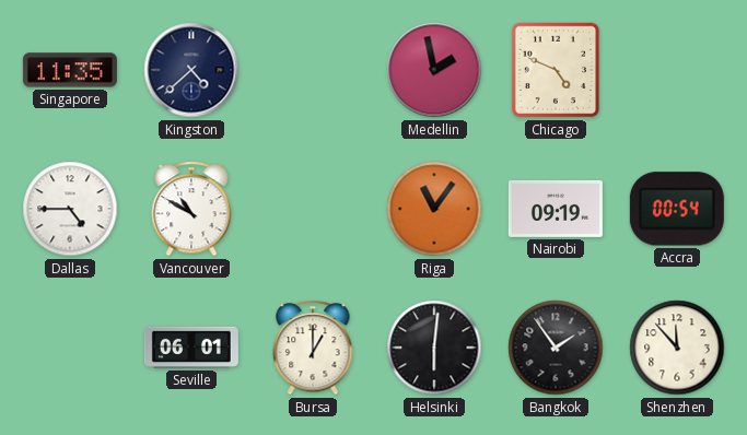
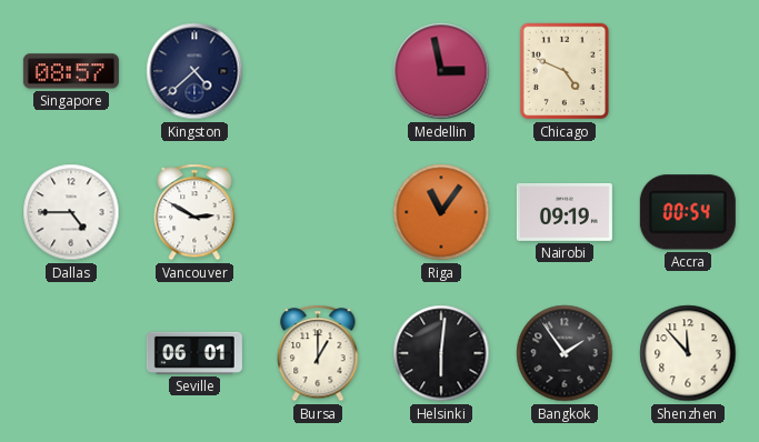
Singapore: 11:35 -> 08:57 (71, 71)
Medellin: 1:58 -> 2:58 (441, 71)
Vancouver: 10:50 -> 2:50 (194, 212)
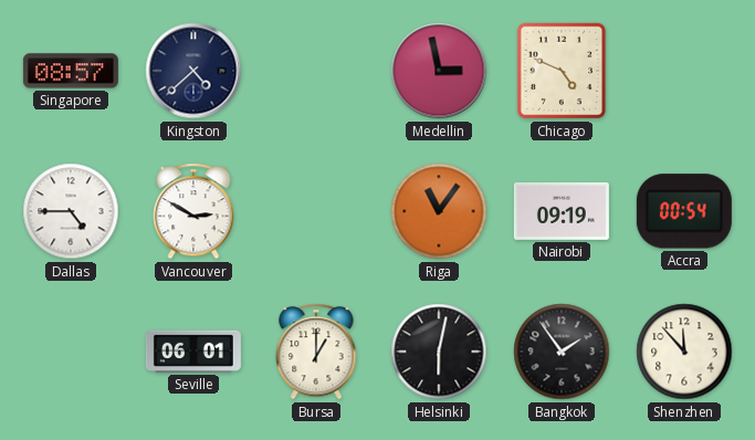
Helsinki: 6:01 -> 6:02 (439, 352)
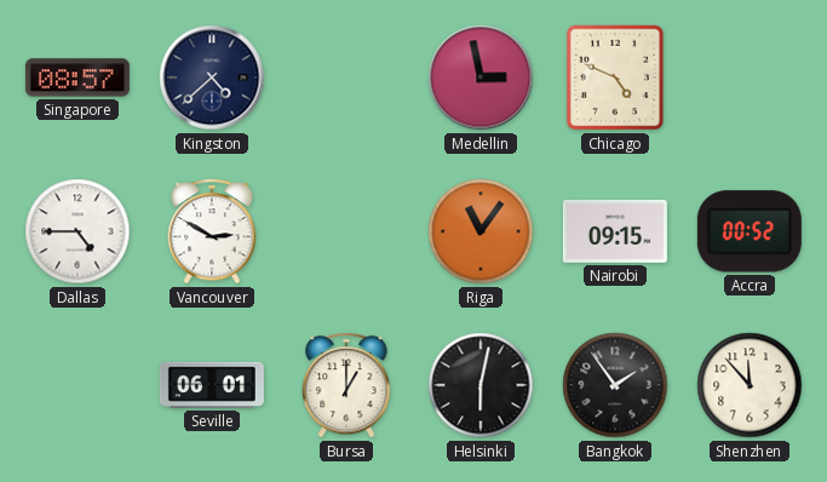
Nairobi: 09:19 -> 09:15 (615, 231)
Accra: 00:54 -> 00:52 (750, 231)
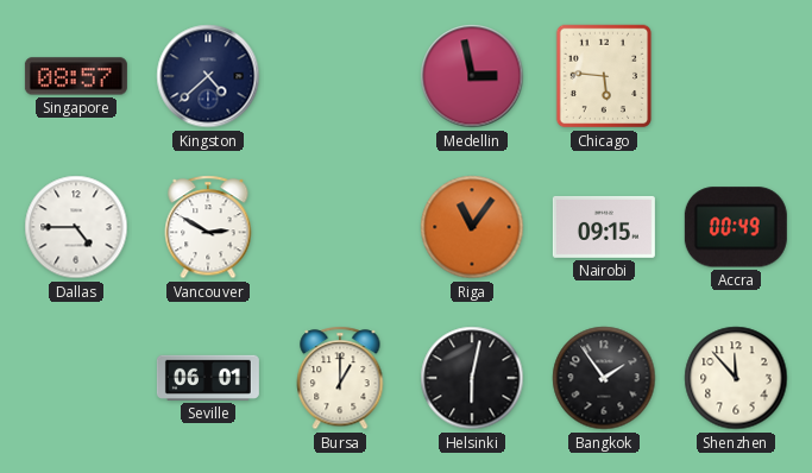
Chicago: 4:49 -> 5:46 (604, 76)
Accra: 00:52 -> 00:49 (736, 227)
